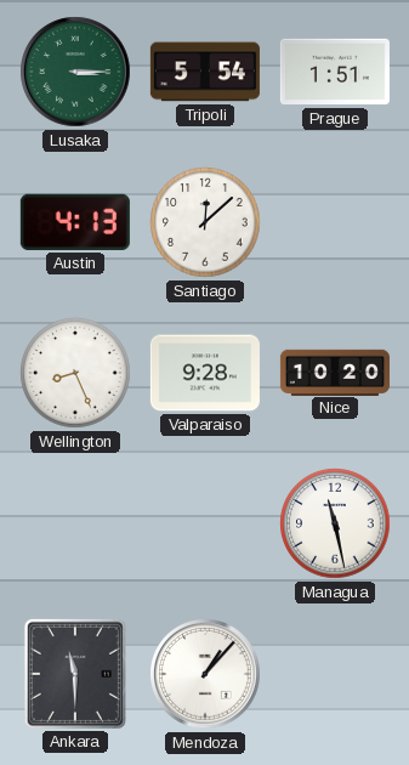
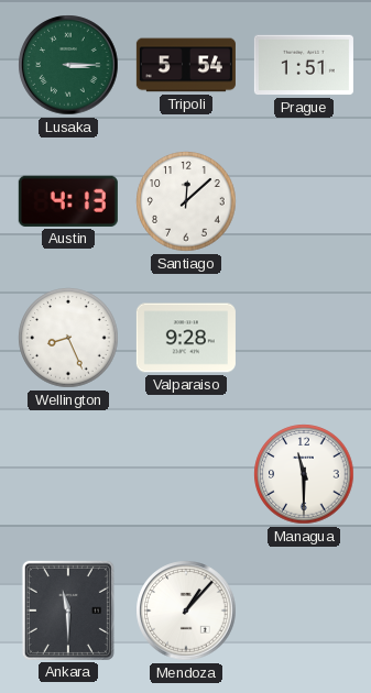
Nice: 10:20 -> none (335, 372)
Managua: 11:28 -> 11:30 (304, 474)
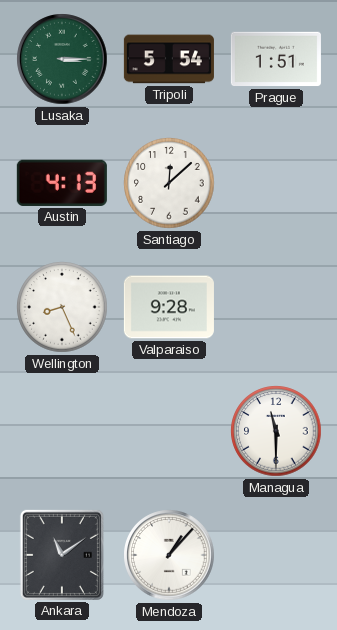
Ankara: 11:30 -> 11:09 (62, 555)
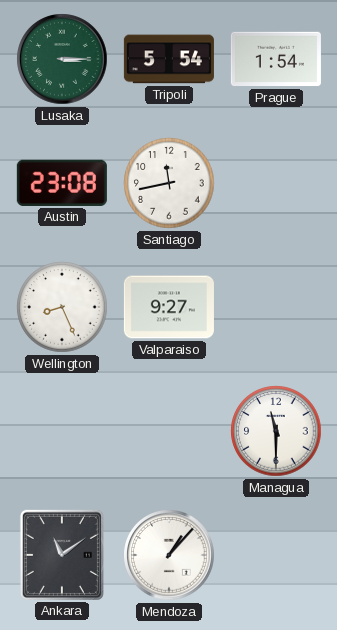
Prague: 1:51 -> 1:54 (276, 59)
Austin: 4:13 -> 23:08 (62, 183)
Santiago: 12:08 -> 11:43 (169, 183)
Valparaiso: 9:28 -> 9:27 (169, 307)
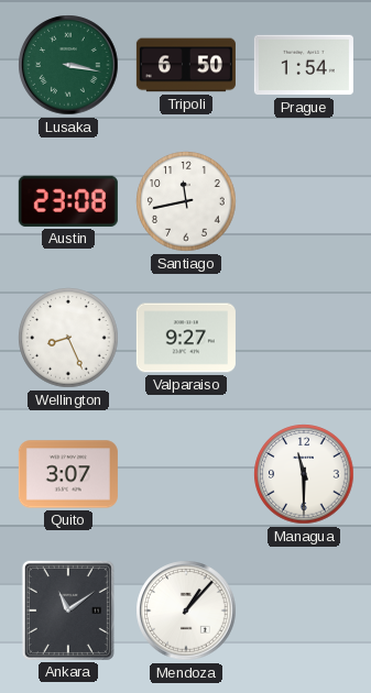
Lusaka: 3:15 -> 3:17 (68, 65)
Tripoli: 5:54 -> 6:50 (186, 65)
Quito: none -> 3:07 (68, 474)
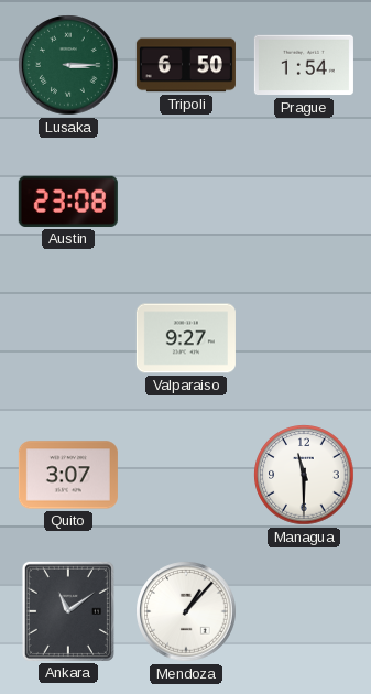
Lusaka: 3:17 -> 3:15 (68, 65)
Santiago: 11:43 -> none (186, 201)
Wellington: 8:26 -> none (68, 338)
